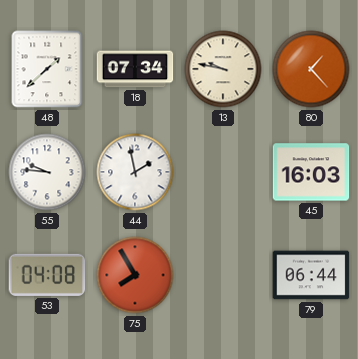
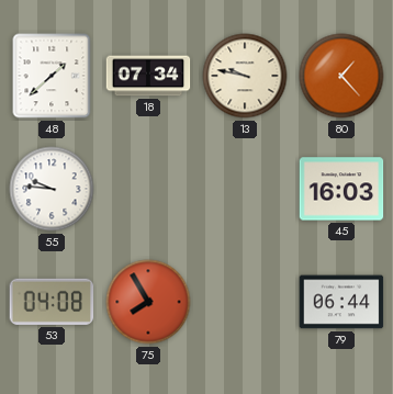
44: 1:58 -> none (135, 172)
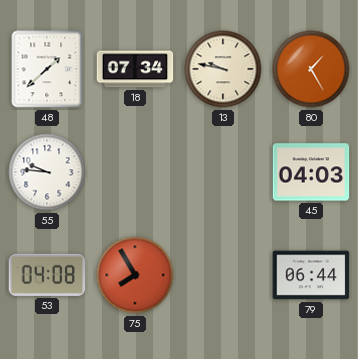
80: 1:23 -> 1:25 (311, 69)
45: 16:03 -> 04:03 (311, 172)
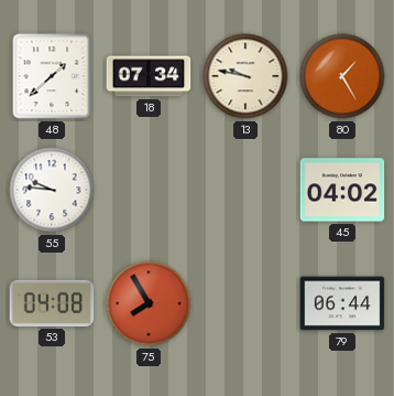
45: 04:03 -> 04:02 (342, 190)
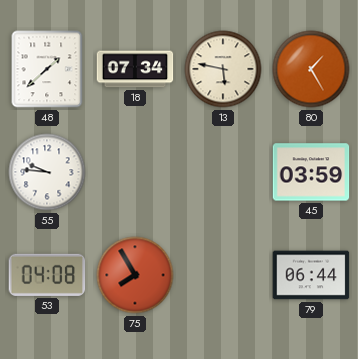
13: 9:47 -> 5:47 (223, 69)
45: 04:02 -> 03:59 (311, 172)
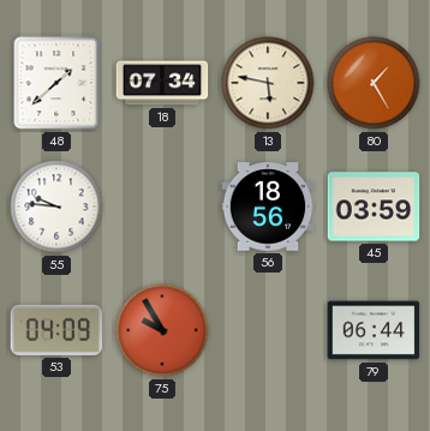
56: none -> 18:56 (268, 206)
53: 04:08 -> 04:09 (56, 330)
75: 7:55 -> 9:55 (162, 330)
